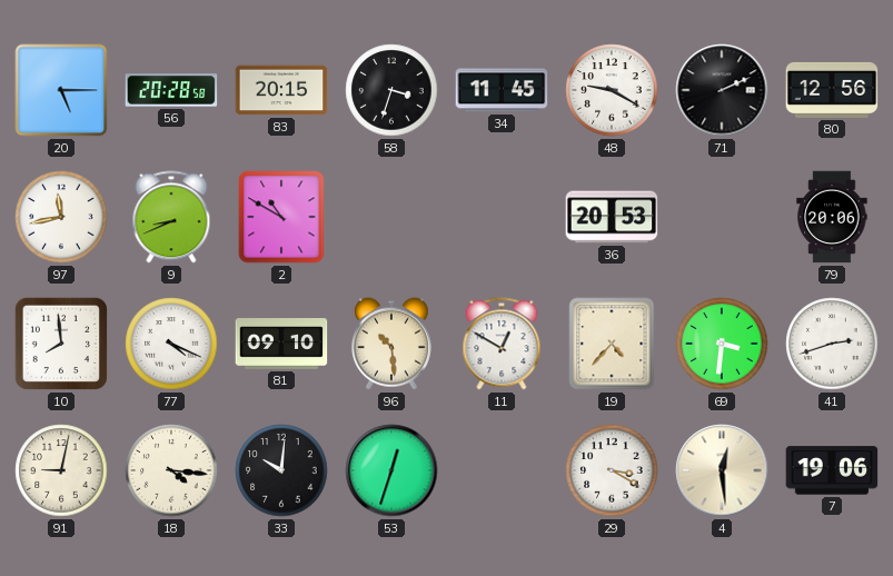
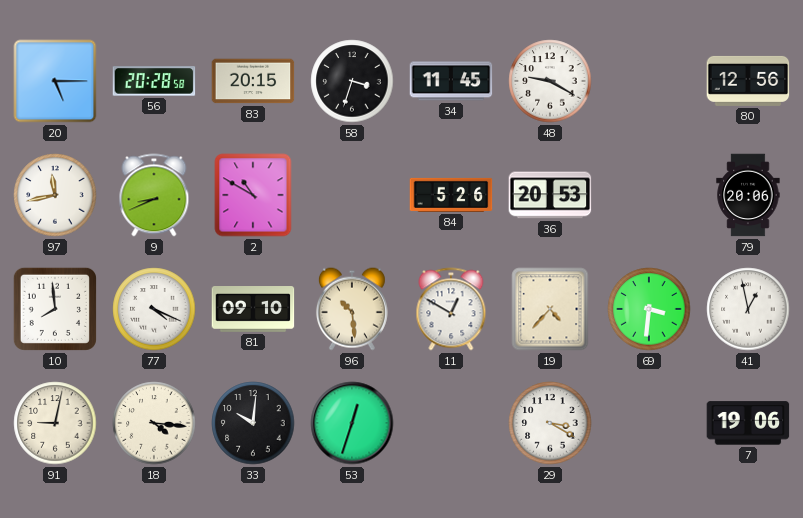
71: 2:11 -> none (722, 90)
84: none -> 5:26 (451, 195)
41: 2:42 -> 12:58 (748, 309)
4: 12:29 -> none (722, 470)
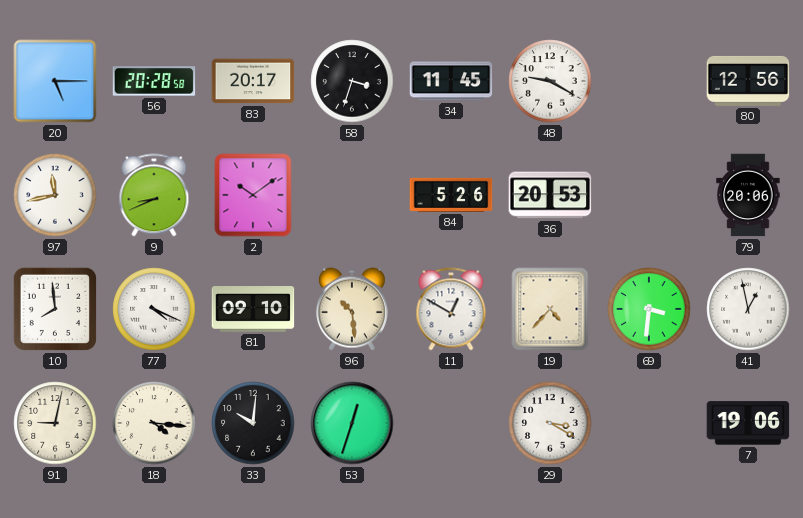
83: 20:15 -> 20:17 (253, 81)
2: 10:50 -> 10:09 (253, 195)
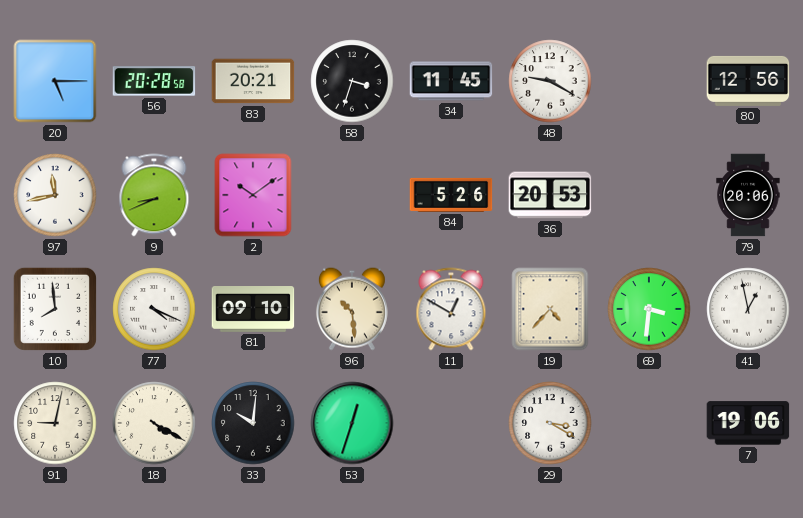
83: 20:17 -> 20:21 (253, 81)
18: 4:16 -> 4:20 (154, 423)
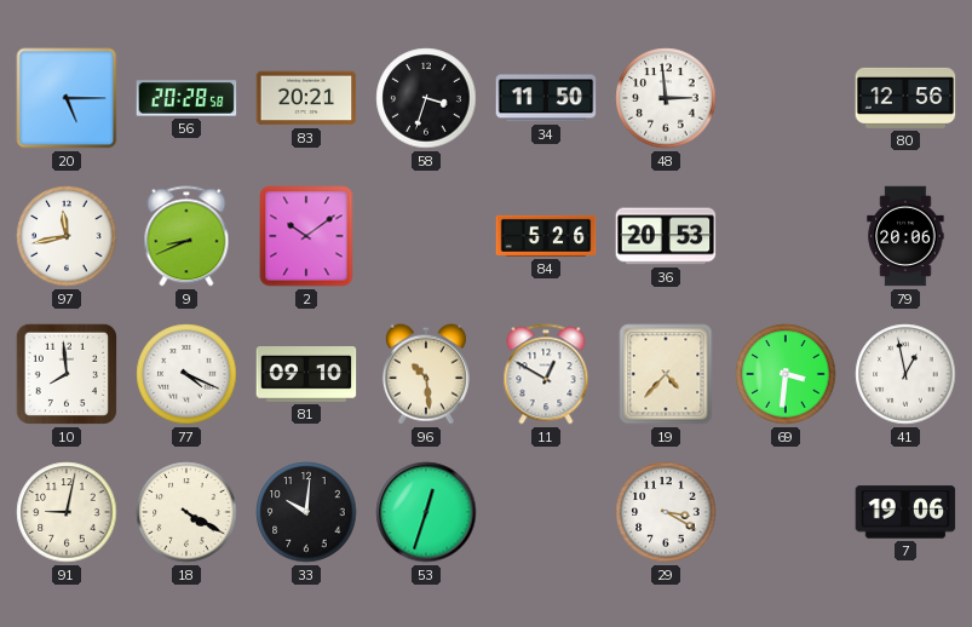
34: 11:45 -> 11:50 (546, 98)
48: 9:20 -> 2:59 (666, 98)
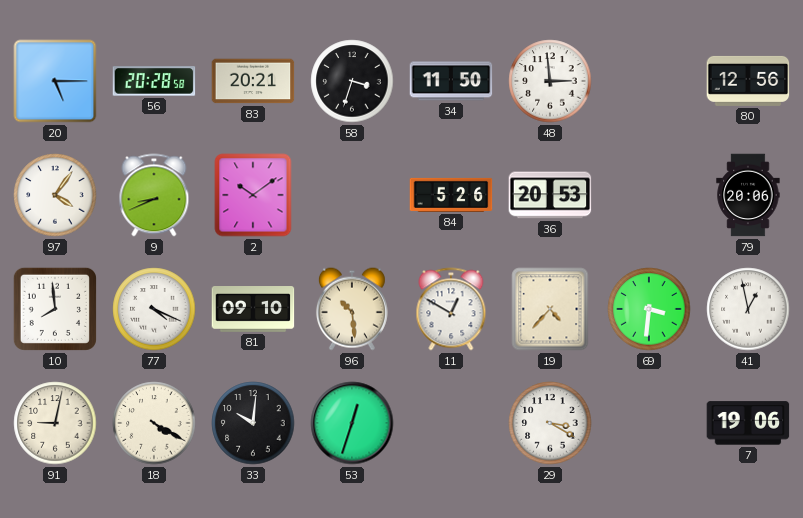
97: 11:43 -> 4:06 (55, 195)
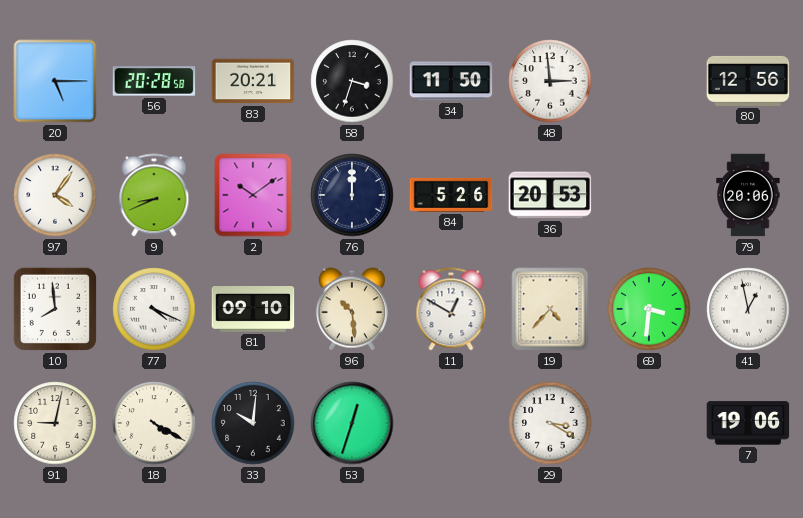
76: none -> 12:00 (352, 195)
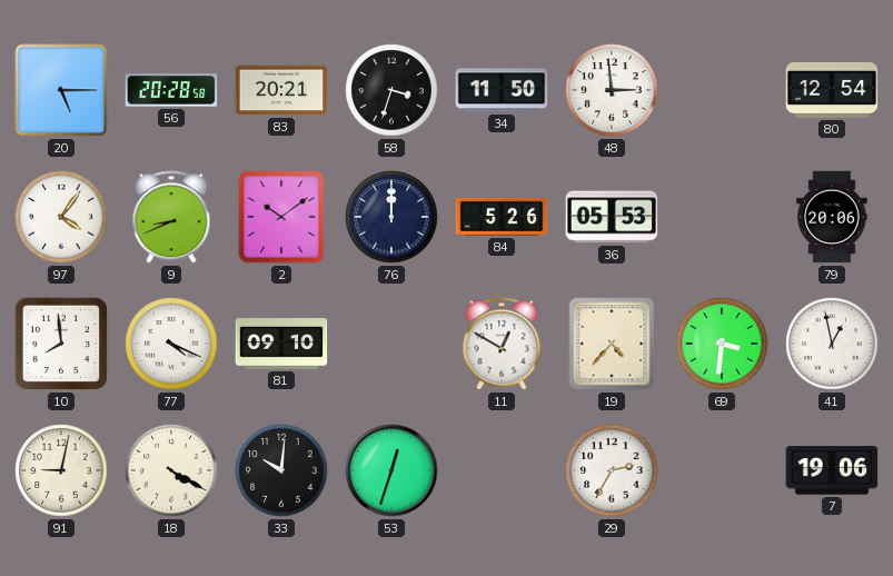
80: 12:56 -> 12:54 (832, 90)
36: 20:53 -> 05:53 (612, 217)
96: 10:29 -> none (352, 309)
29: 3:20 -> 2:35 (612, 470)
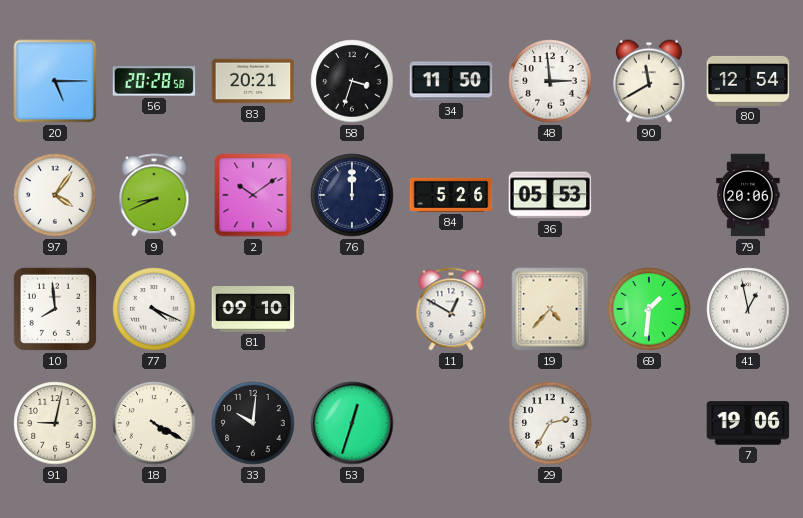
90: none -> 11:40 (649, 81)
69: 3:31 -> 1:31 (649, 309)
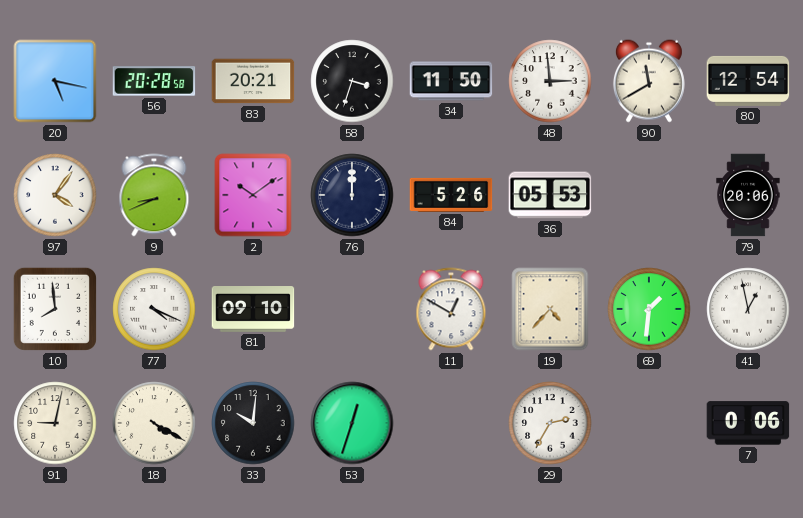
20: 5:15 -> 5:17 (55, 81)
7: 19:06 -> 0:06 (748, 423)
